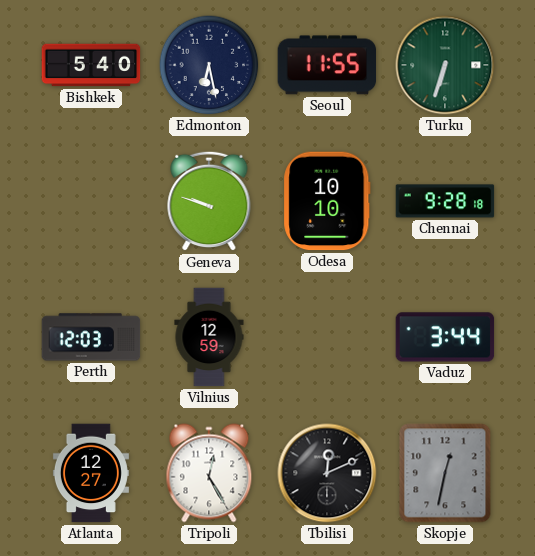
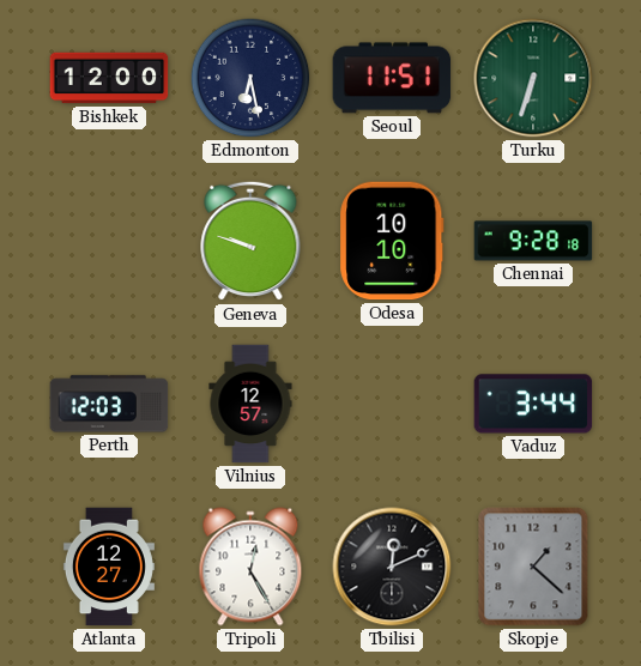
Bishkek: 5:40 -> 12:00 (109, 78)
Seoul: 11:55 -> 11:51 (392, 78)
Vilnius: 12:59 -> 12:57 (250, 404)
Skopje: 12:32 -> 1:22 (533, 567)
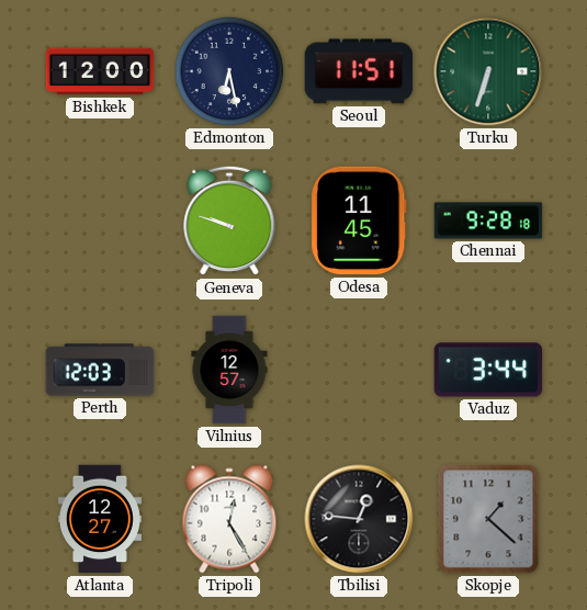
Odesa: 10:10 -> 11:45 (359, 221)
Tbilisi: 12:11 -> 12:46 (359, 519)
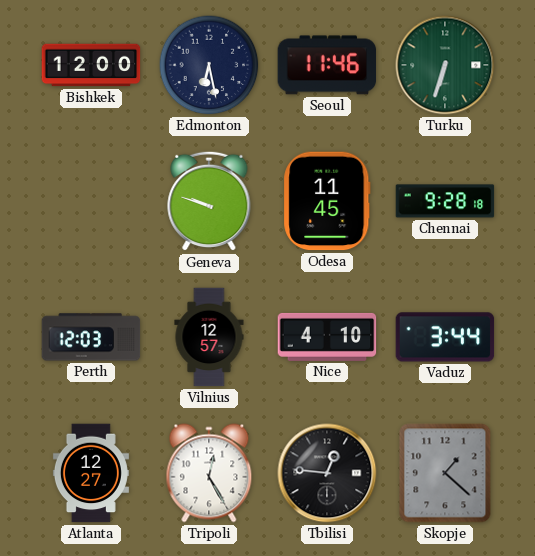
Seoul: 11:51 -> 11:46 (327, 65)
Nice: none -> 4:10 (327, 337)
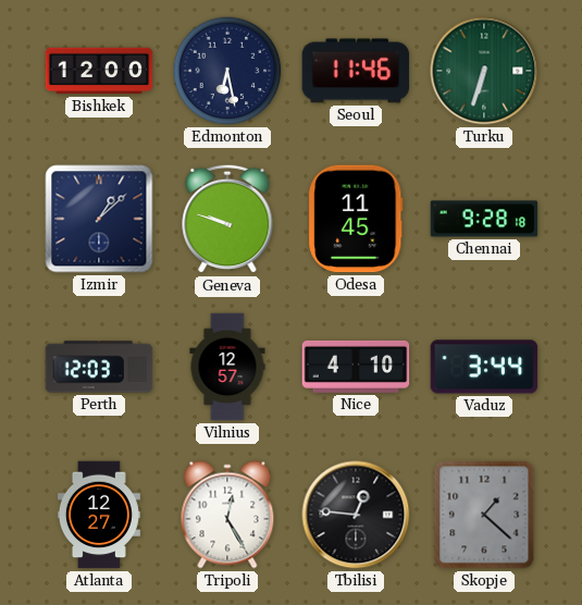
Izmir: none -> 1:08 (99, 219)
